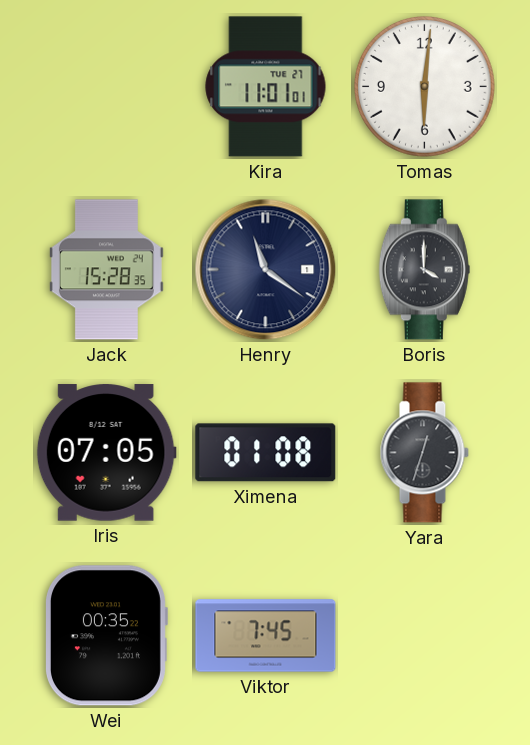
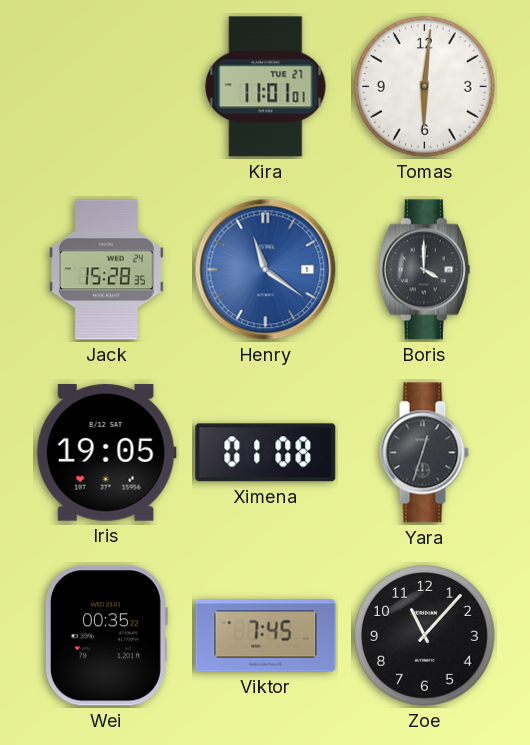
Henry dial: navy -> blue (266, 270)
Iris: 07:05 -> 19:05 (106, 453)
Zoe: none -> 11:07 (425, 636)
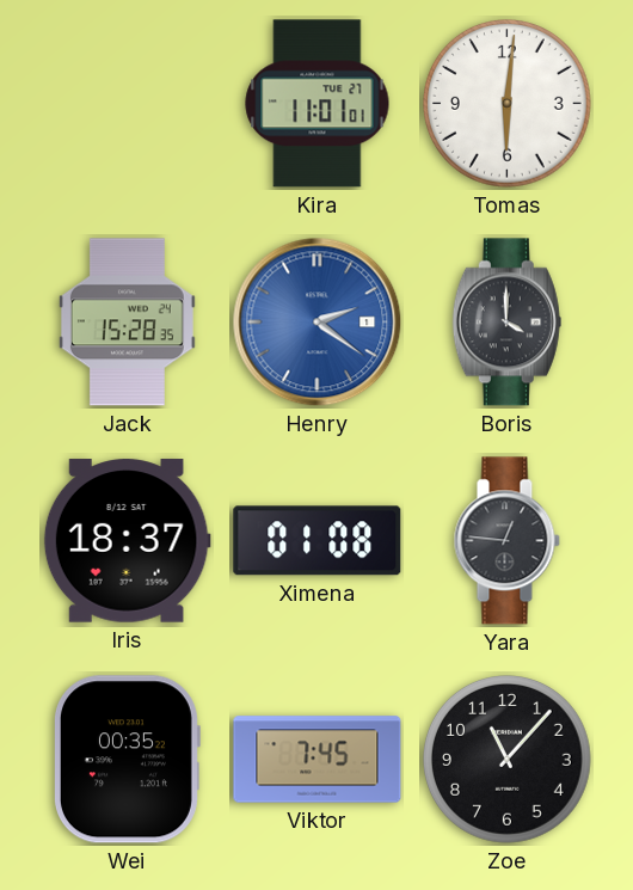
Henry: 11:21 -> 2:21 (318, 323)
Iris: 19:05 -> 18:37 (127, 541)
Yara: 12:33 -> 12:46 (506, 541)
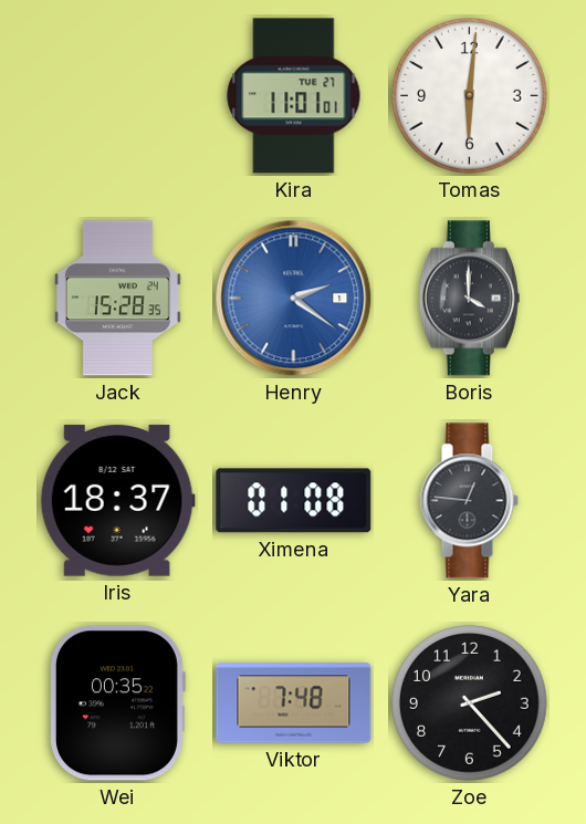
Viktor: 7:45 -> 7:48 (294, 703)
Zoe: 11:07 -> 2:23 (470, 703)
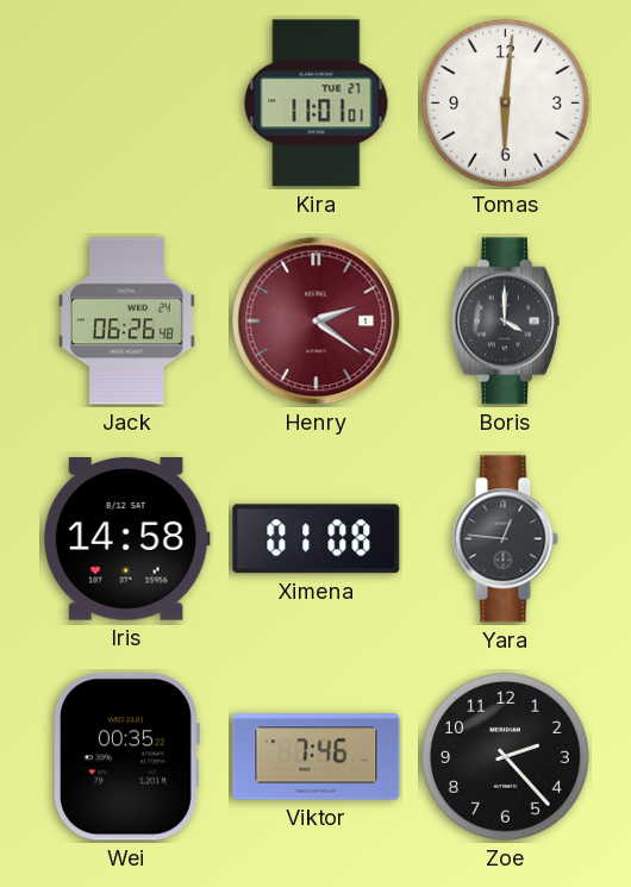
Jack: 15:28 -> 06:26 (126, 321)
Henry dial: blue -> burgundy (317, 321)
Iris: 18:37 -> 14:58 (126, 539)
Viktor: 7:48 -> 7:46 (317, 757)
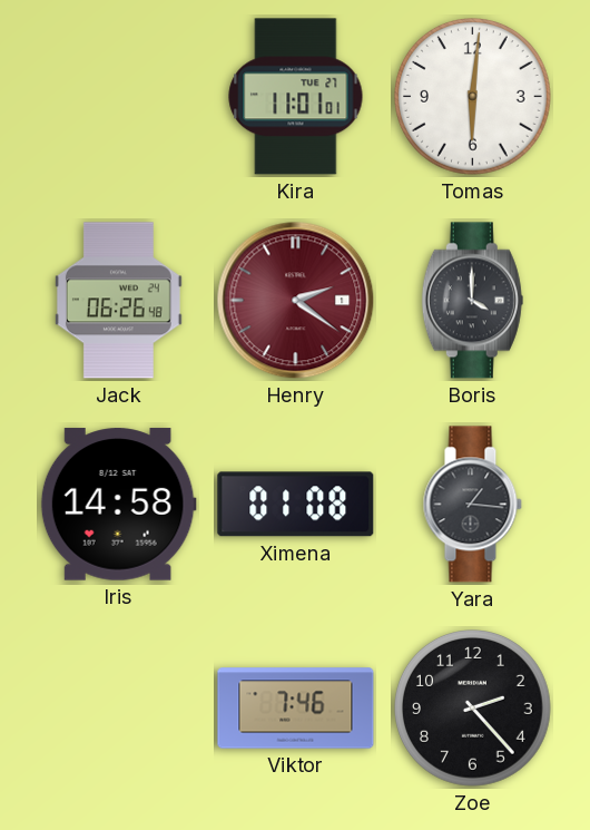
Yara: 12:46 -> 1:16 (472, 505)
Wei: 00:35 -> none (126, 757)
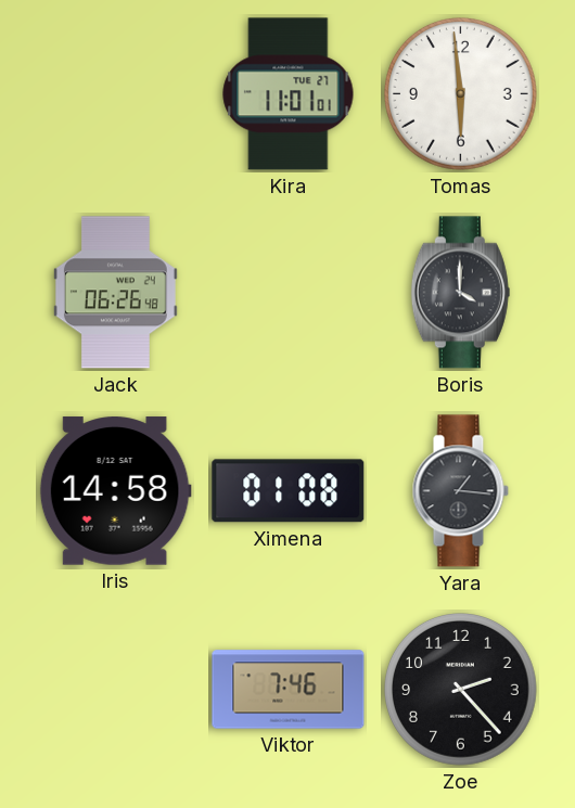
Tomas: 6:01 -> 5:59 (461, 94)
Henry: 2:21 -> none (296, 301)
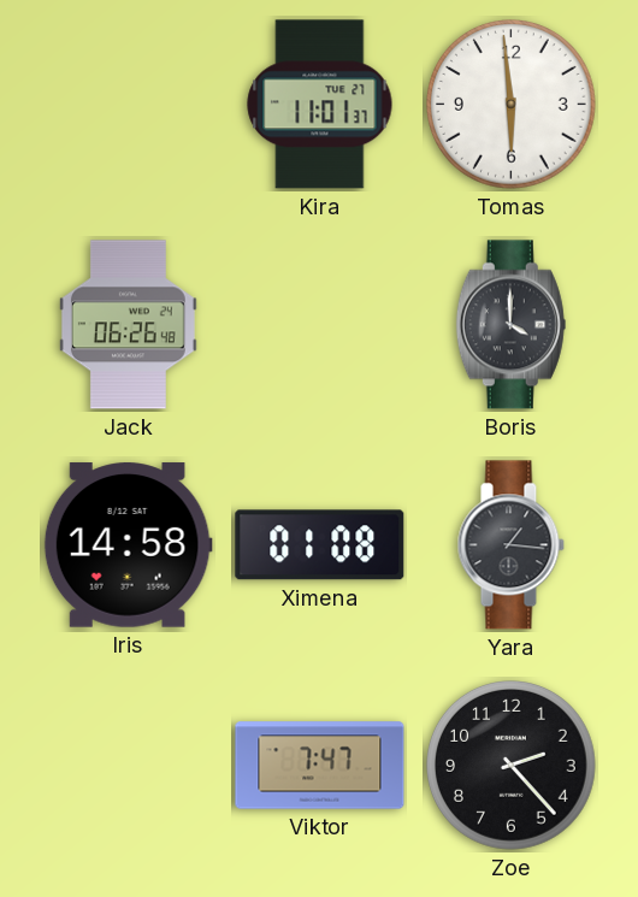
Kira: 11:01:01 -> 11:01:37 (320, 105)
Viktor: 7:46 -> 7:47 (320, 766)
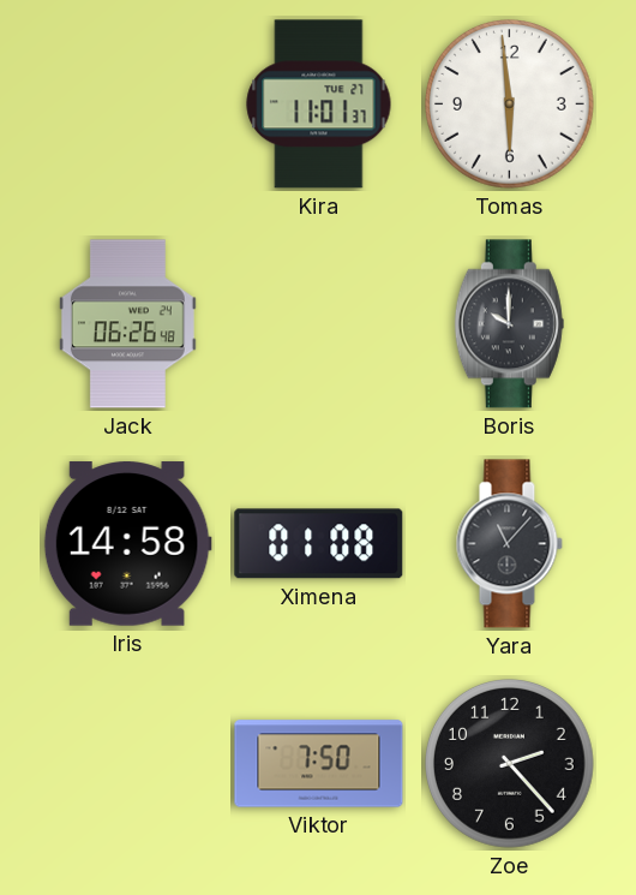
Boris: 4:00 -> 10:00 (509, 324)
Yara: 1:16 -> 11:07 (509, 544)
Viktor: 7:47 -> 7:50 (319, 764)
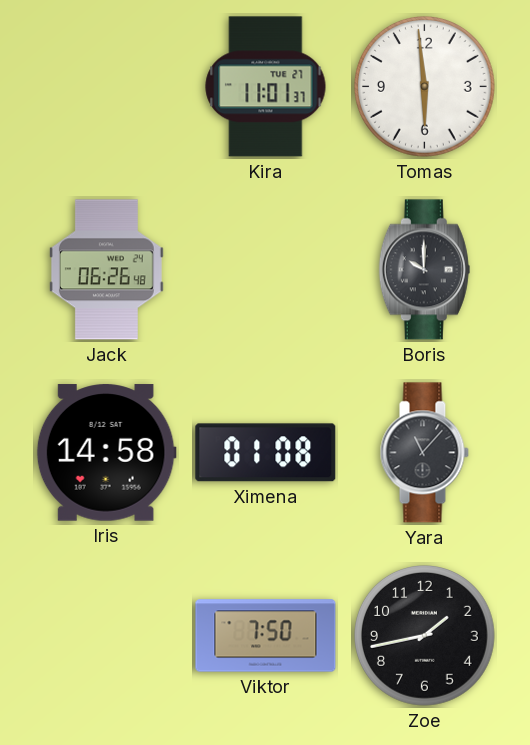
Zoe: 2:23 -> 1:43 (425, 636)
